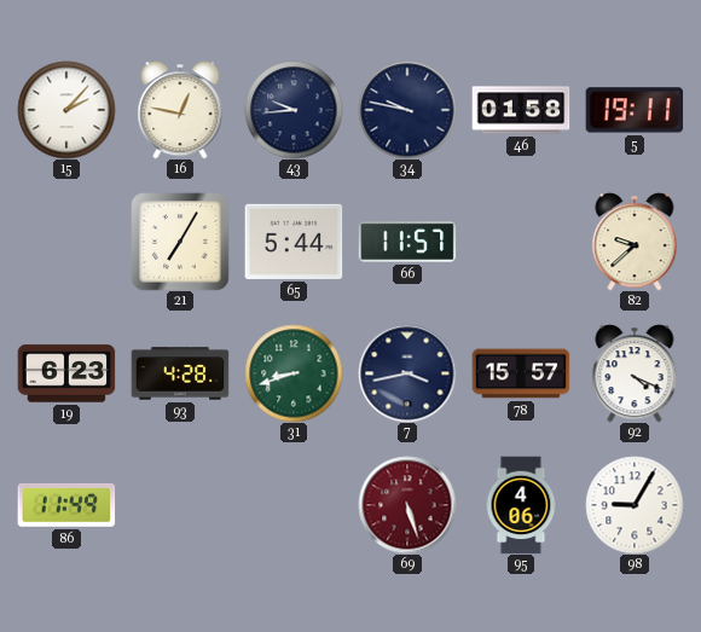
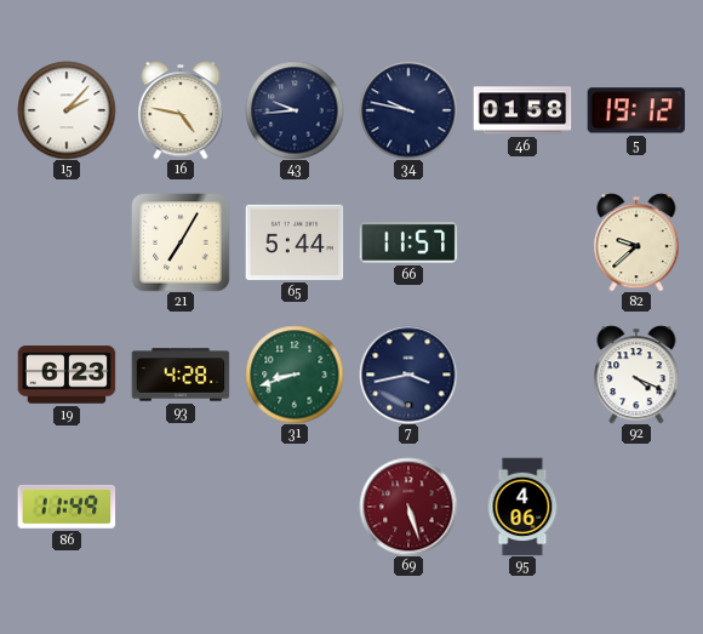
16: 12:47 -> 4:47 (181, 110)
5: 19:11 -> 19:12 (636, 110)
78: 15:57 -> none (521, 373)
98: 9:05 -> none (635, 505)
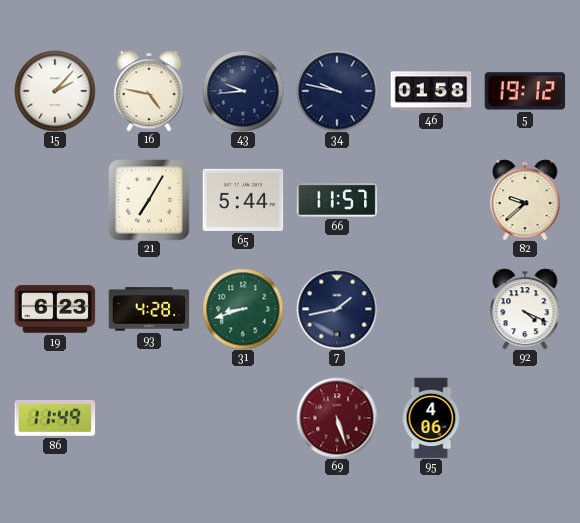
7: 3:43 -> 1:43 (337, 309)
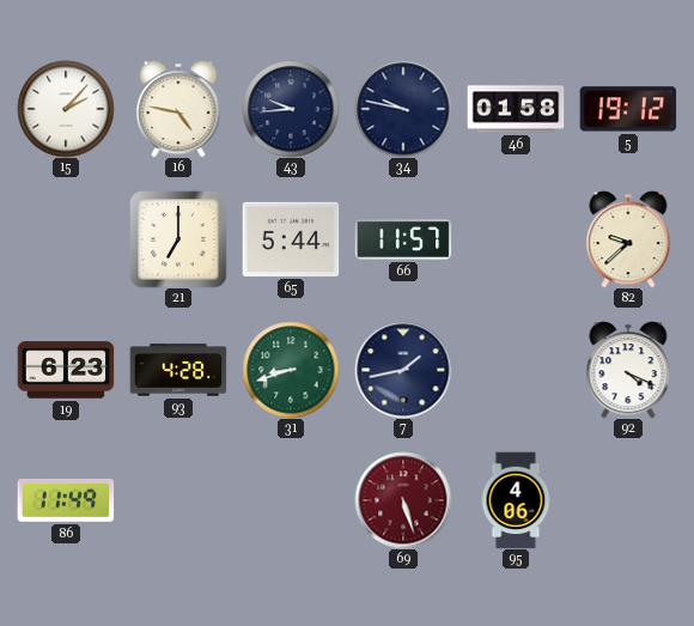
21: 7:05 -> 7:00 (178, 239)
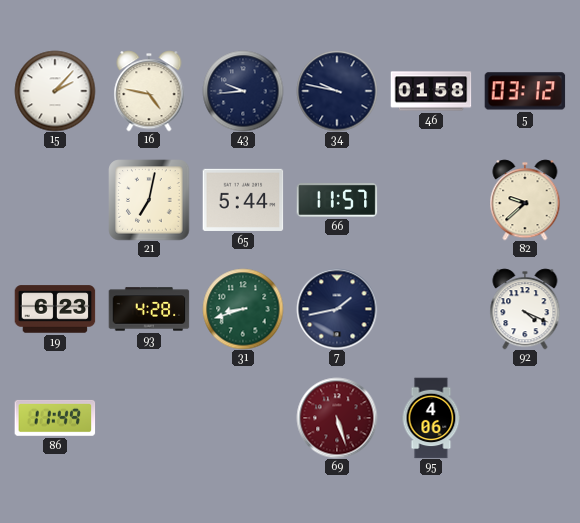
5: 19:12 -> 03:12 (525, 91)
21: 7:00 -> 7:02 (149, 200)
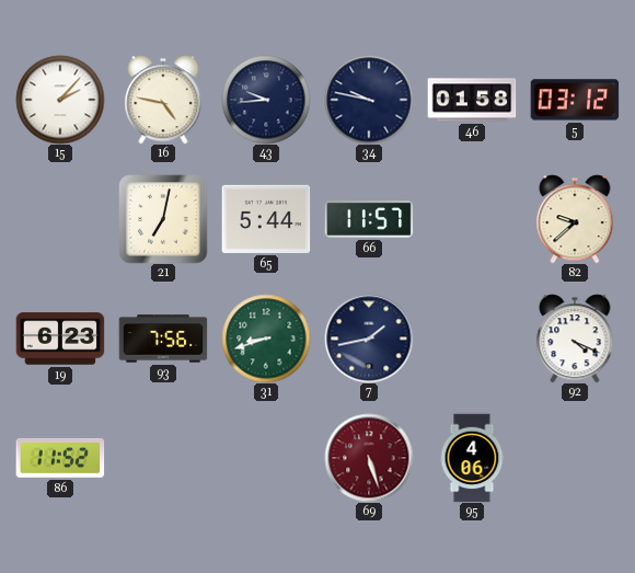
93: 4:28 -> 7:56 (163, 339)
86: 11:49 -> 11:52 (60, 458)
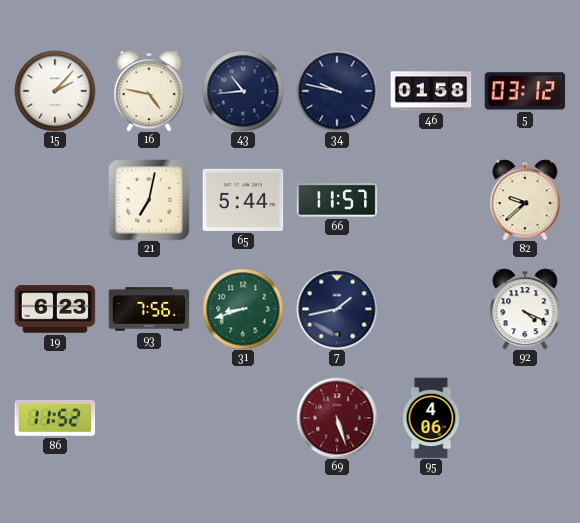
43: 9:44 -> 10:44 (243, 91)
